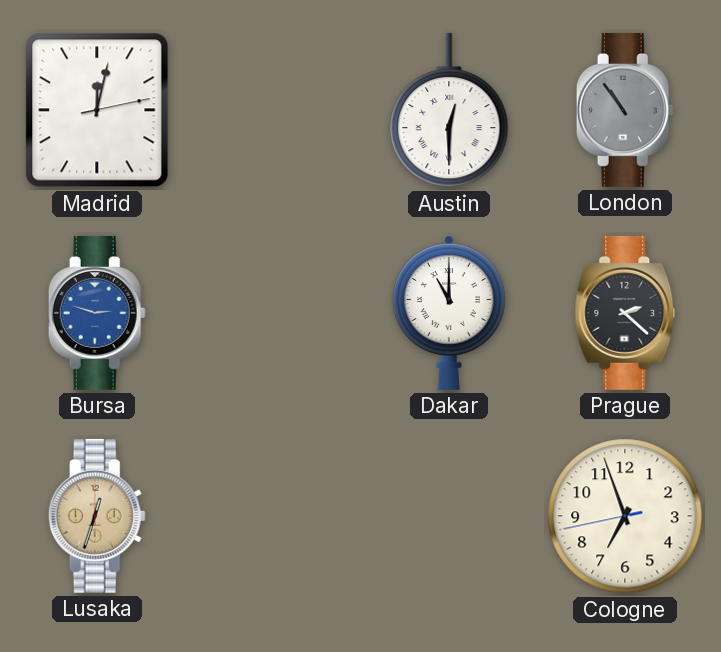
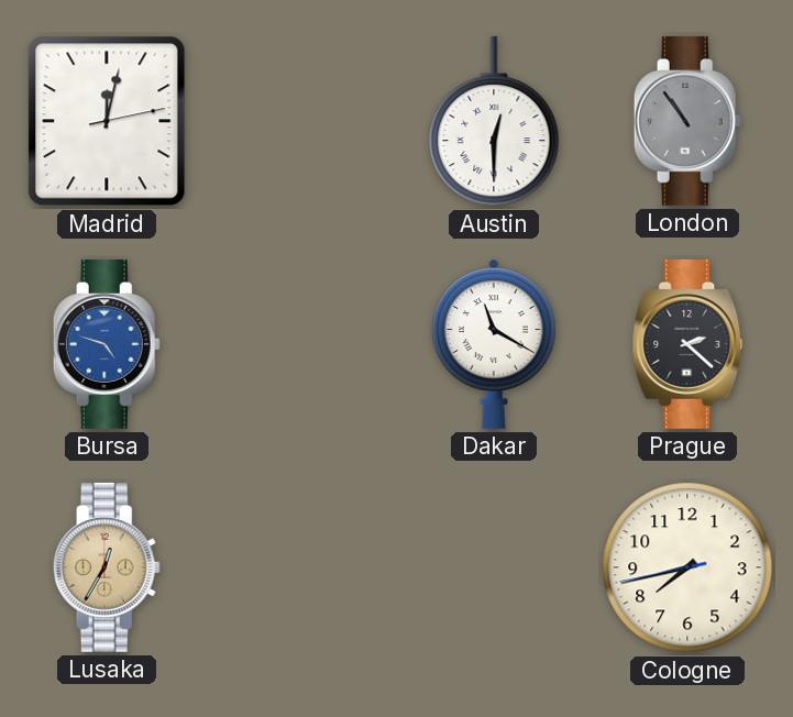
Bursa: 2:48 -> 4:48 (107, 344)
Dakar: 11:00 -> 11:20 (494, 344)
Lusaka: 12:33 -> 12:35 (107, 567)
Cologne: 6:56 -> 7:42 (687, 567)
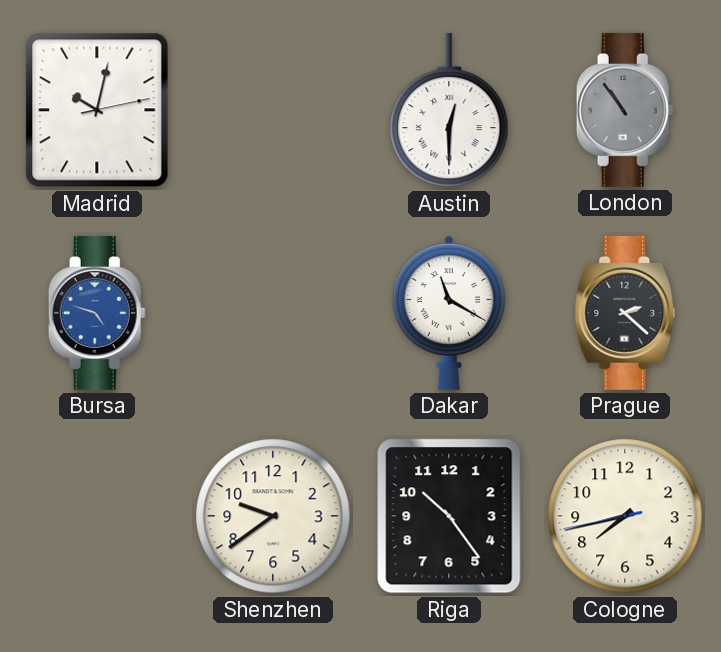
Madrid: 12:02 -> 10:02 (97, 110)
Lusaka: 12:35 -> none (107, 567)
Shenzhen: none -> 9:39 (273, 516)
Riga: none -> 10:24 (449, 516)
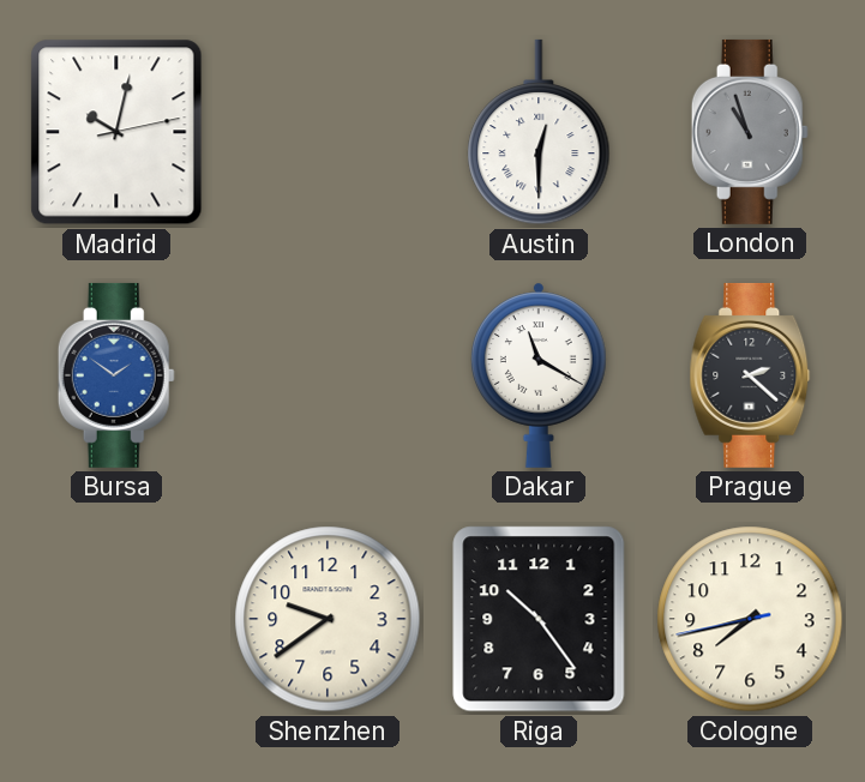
London: 10:54 -> 10:57 (750, 132)
Bursa: 4:48 -> 1:51 (116, 375)
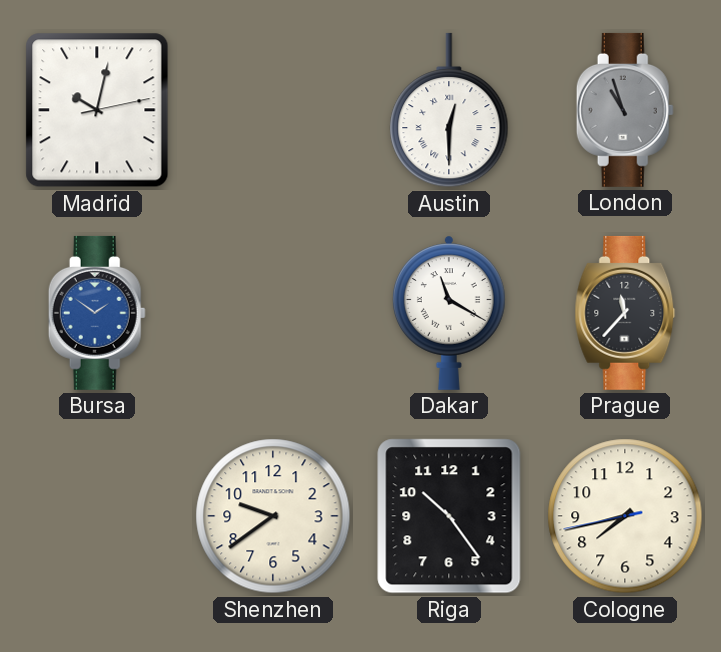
Prague: 2:22 -> 11:37 (625, 313)
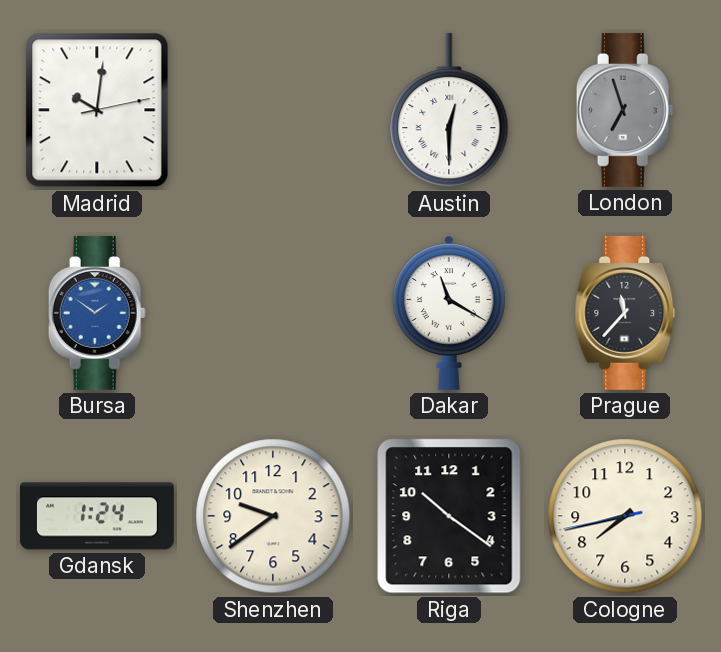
Madrid: 10:02 -> 10:01 (97, 110)
London: 10:57 -> 6:57 (625, 110)
Gdansk: none -> 1:24 (97, 516)
Riga: 10:24 -> 10:21 (449, 516)
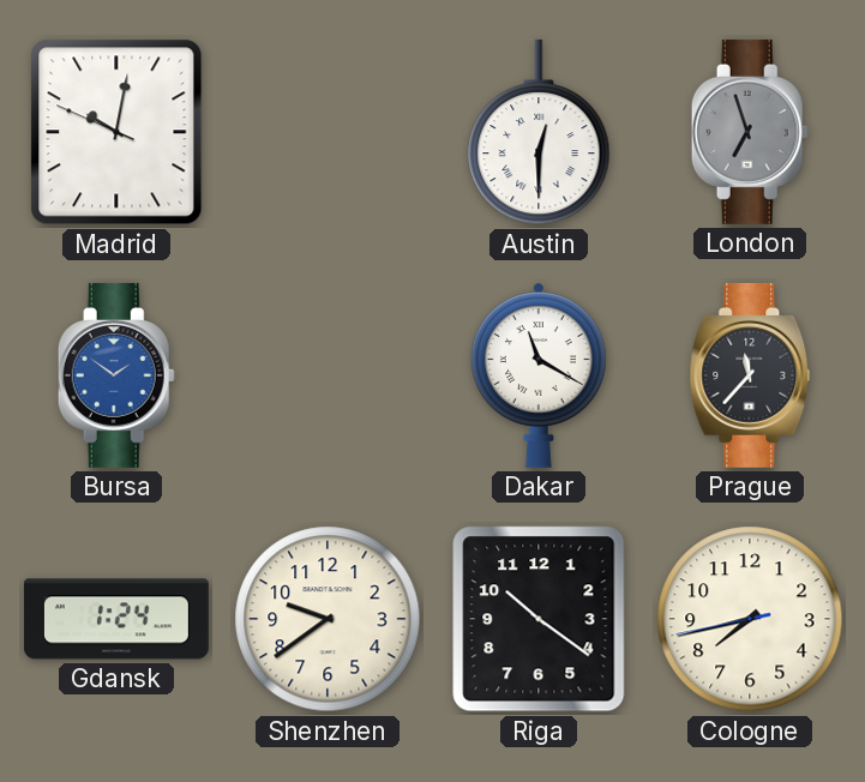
Madrid: 10:01:13 -> 10:01:49 (116, 132)
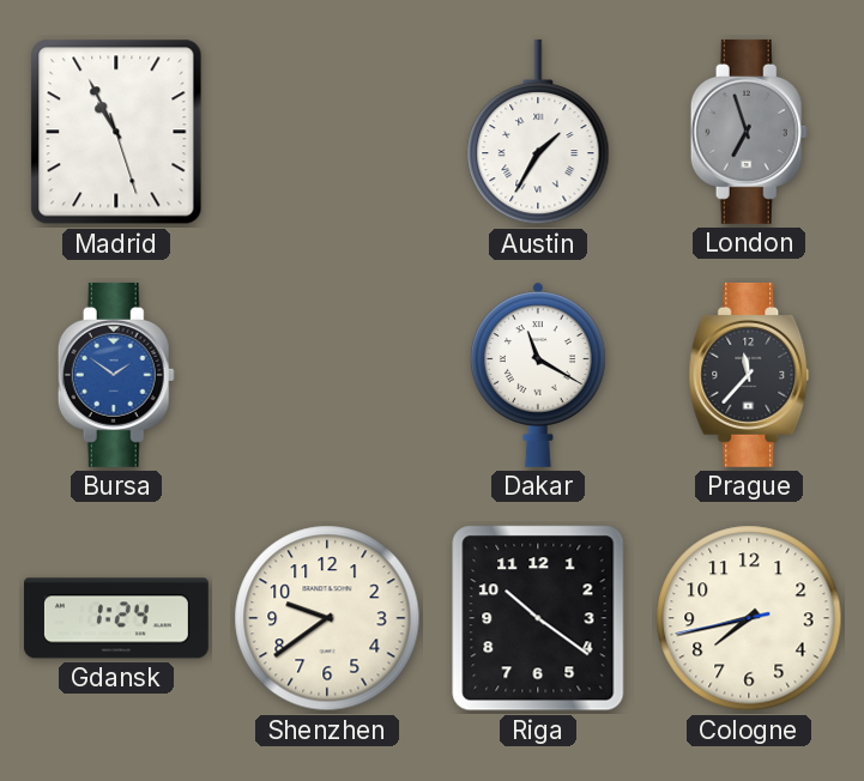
Madrid: 10:01 -> 10:55 (116, 132)
Austin: 12:30 -> 1:35 (538, 132)
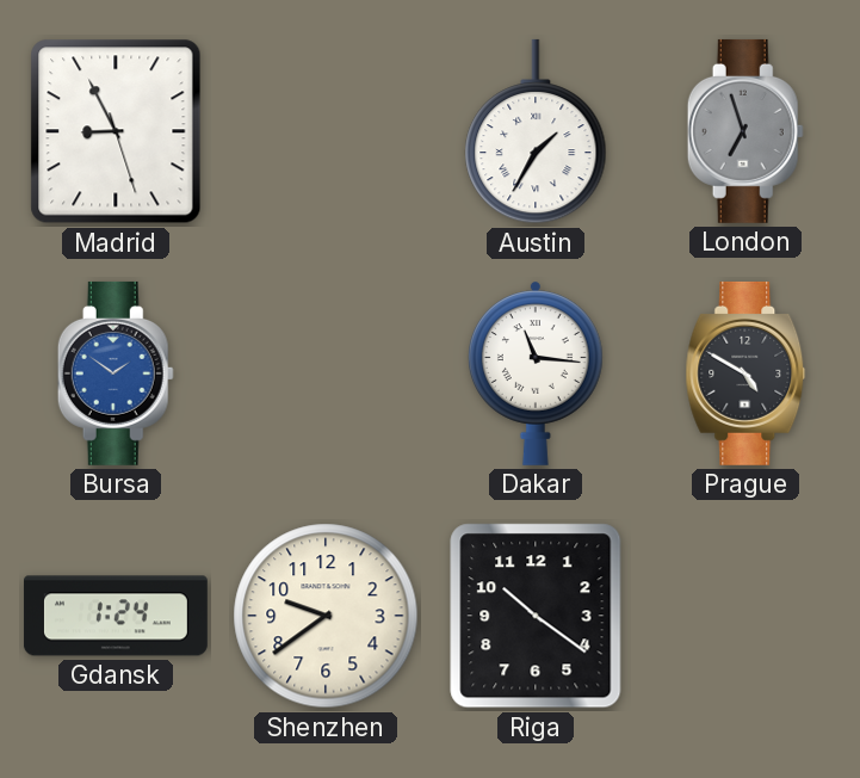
Madrid: 10:55 -> 8:55 (116, 131)
Dakar: 11:20 -> 11:16 (536, 373)
Prague: 11:37 -> 4:50 (745, 373)
Cologne: 7:42 -> none (749, 618)
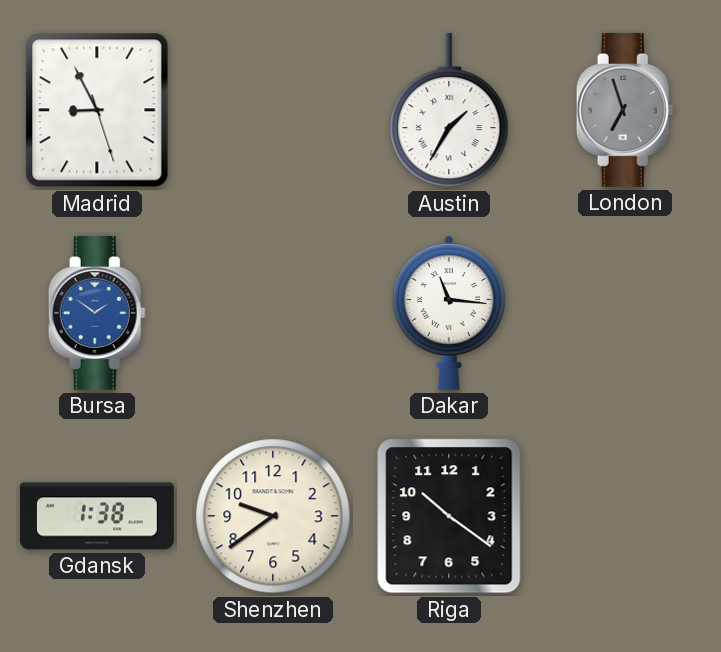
Prague: 4:50 -> none (745, 373)
Gdansk: 1:24 -> 1:38 (97, 516)
